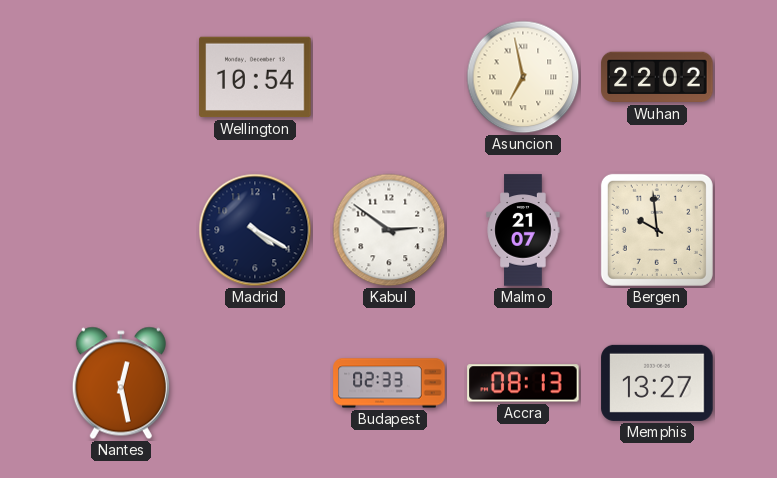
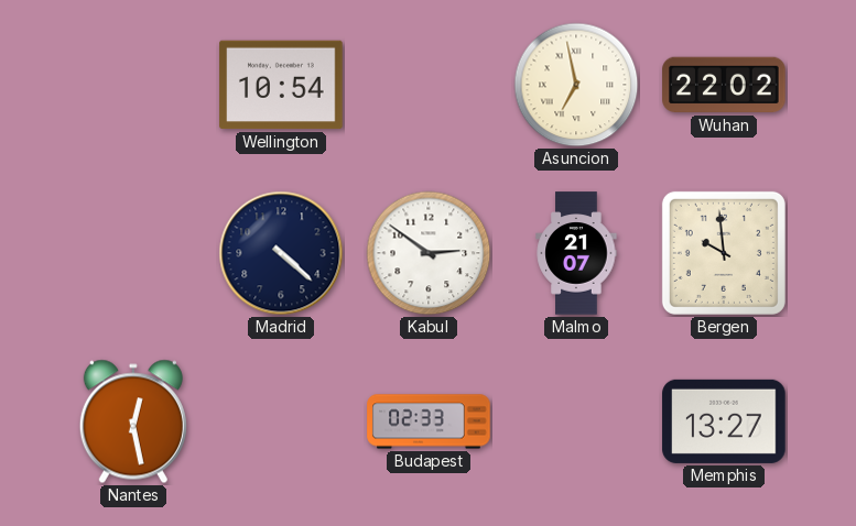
Madrid: 4:20 -> 4:22 (281, 253)
Accra: 08:13 -> none (523, 383)
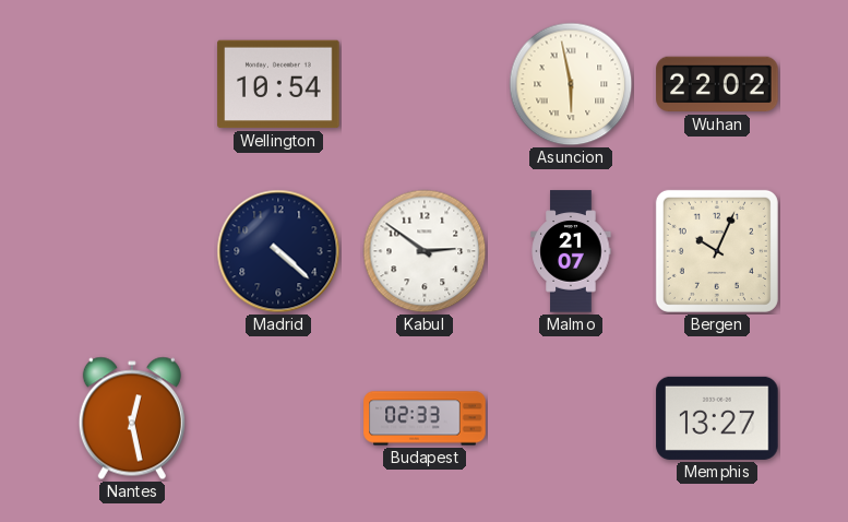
Asuncion: 6:58 -> 5:58 (571, 84)
Bergen: 9:59 -> 10:04 (717, 251)
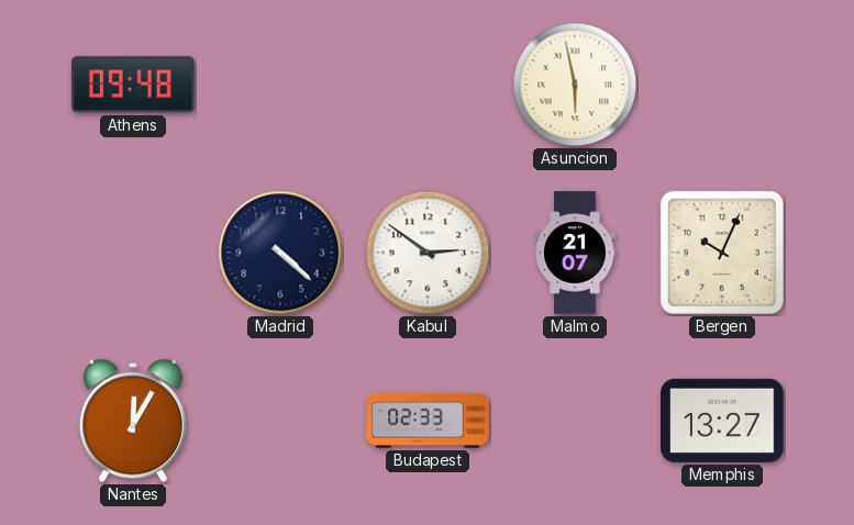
Athens: none -> 09:48 (134, 85)
Wellington: 10:54 -> none (278, 84)
Wuhan: 22:02 -> none (717, 84)
Nantes: 12:28 -> 12:05 (133, 421)
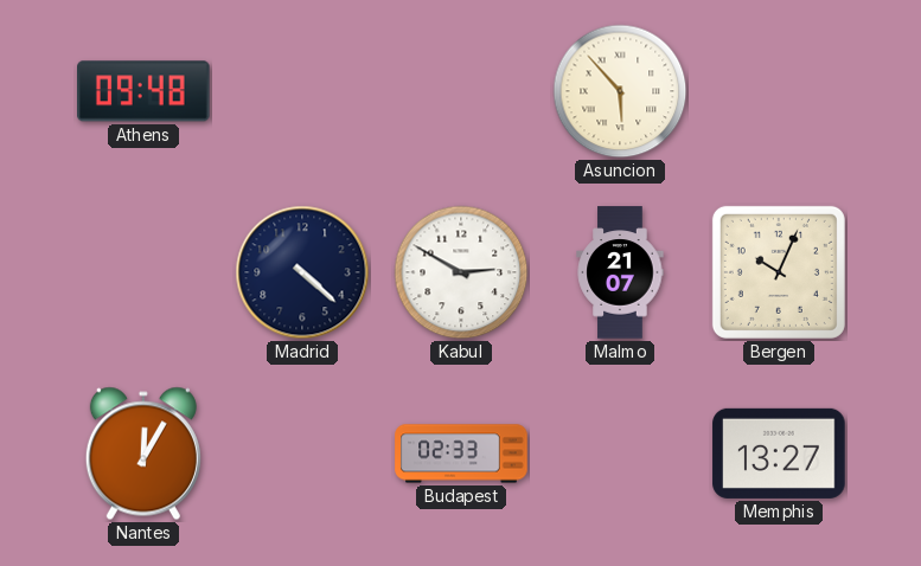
Asuncion: 5:58 -> 5:53 (620, 91)
Kabul: 2:51 -> 2:50 (461, 272)
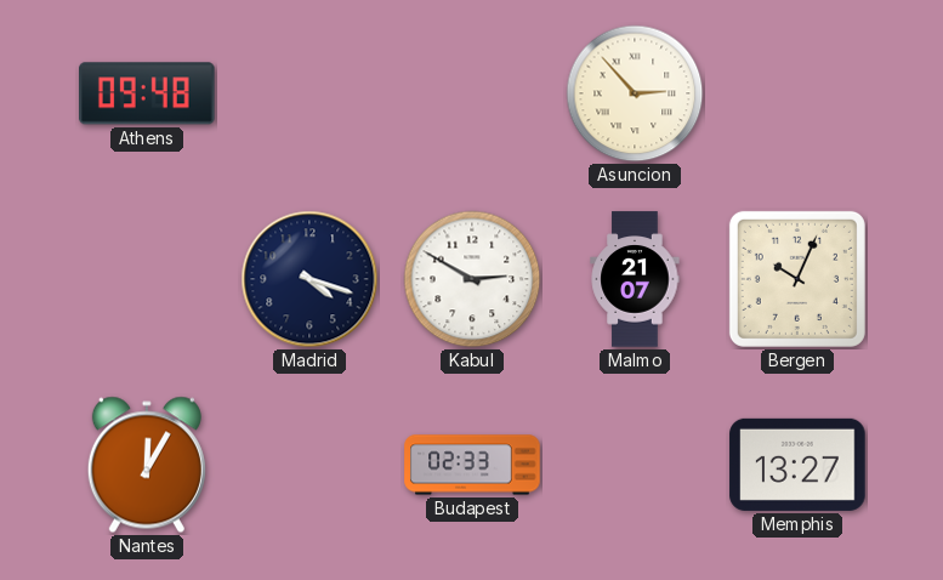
Asuncion: 5:53 -> 2:53 (635, 93)
Madrid: 4:22 -> 4:18 (309, 279)
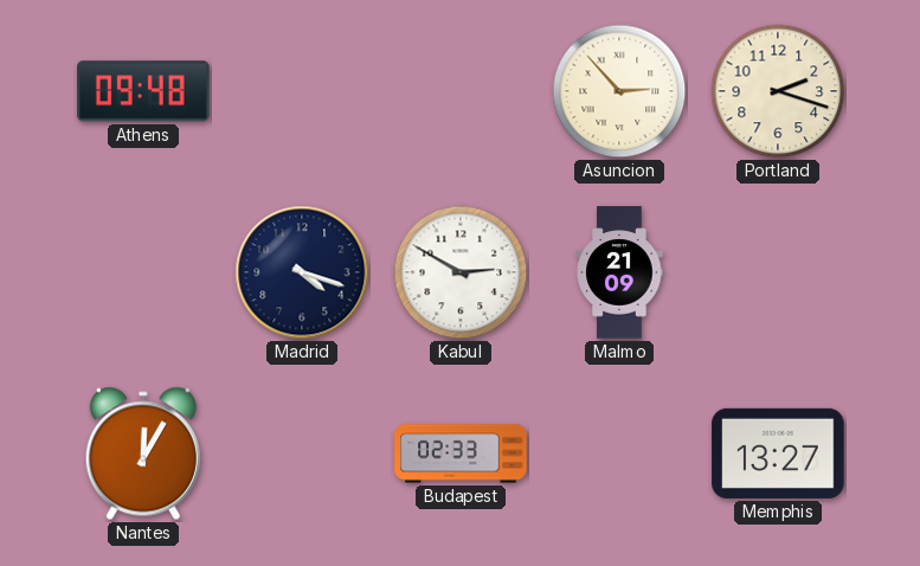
Portland: none -> 2:18 (778, 91)
Malmo: 21:07 -> 21:09 (619, 272)
Bergen: 10:04 -> none (797, 279)
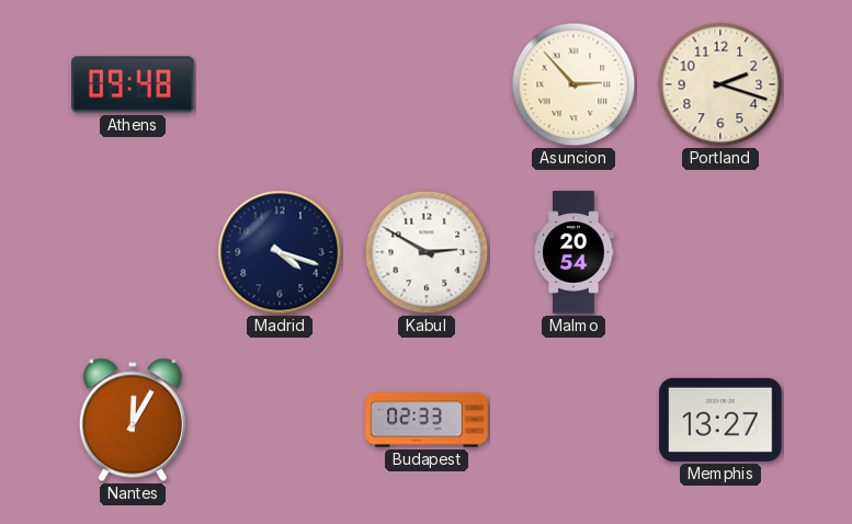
Malmo: 21:09 -> 20:54 (573, 252)
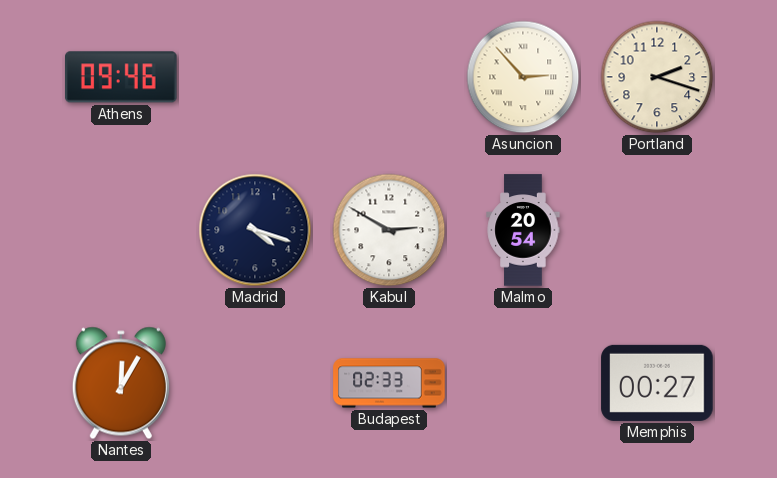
Athens: 09:48 -> 09:46 (122, 77)
Memphis: 13:27 -> 00:27 (657, 383)
